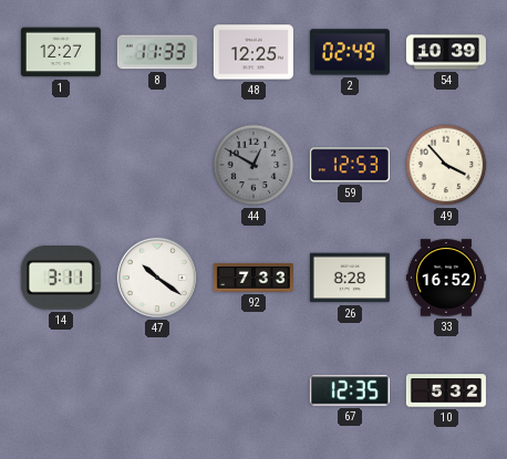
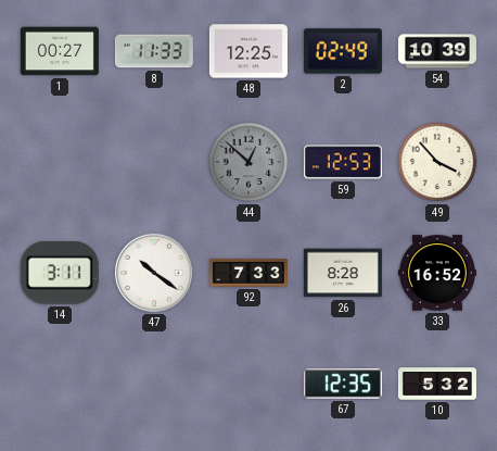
1: 12:27 -> 00:27 (60, 51)
44: 12:50 -> 12:52 (248, 162)
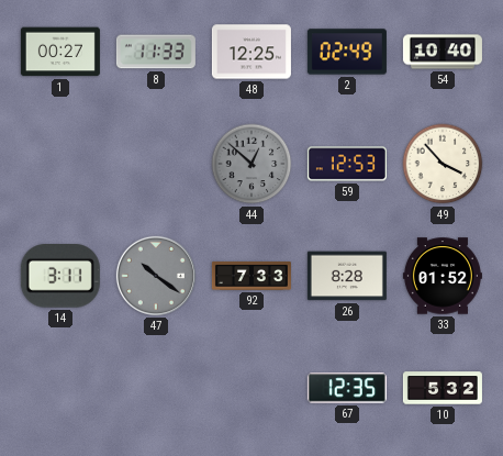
54: 10:39 -> 10:40 (443, 52)
47 dial: white -> grey (156, 276)
33: 16:52 -> 01:52 (443, 276)
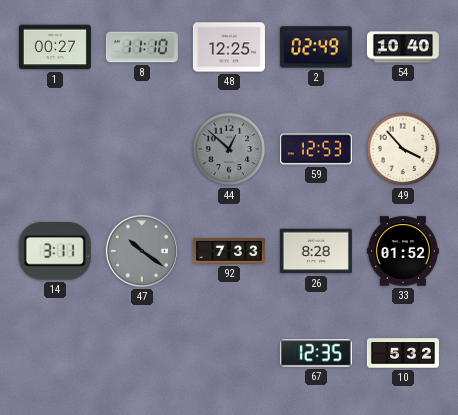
8: 11:33 -> 11:10 (142, 47)
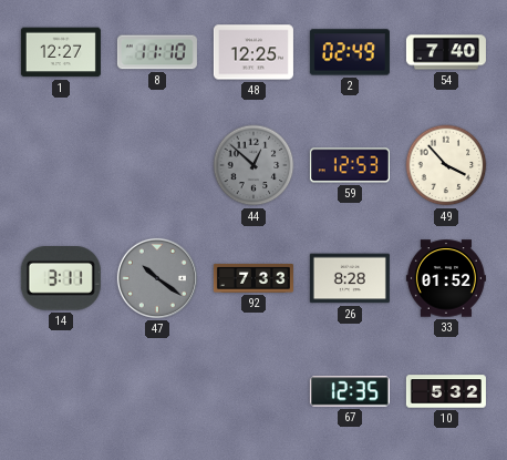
1: 00:27 -> 12:27 (61, 52)
54: 10:40 -> 7:40 (446, 52)
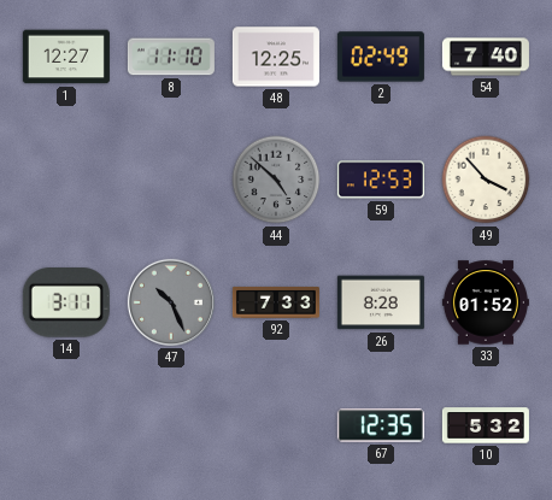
44: 12:52 -> 4:52 (276, 180)
47: 10:21 -> 10:26 (171, 302)
